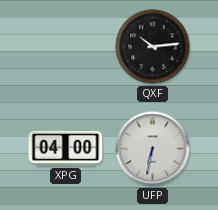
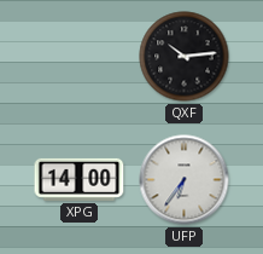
XPG: 04:00 -> 14:00 (80, 179)
UFP: 6:32 -> 6:36 (185, 180)
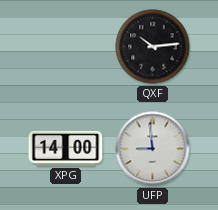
UFP: 6:36 -> 8:59 (153, 149)
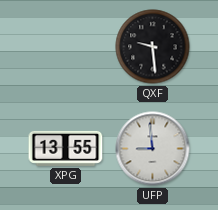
QXF: 10:14 -> 9:29 (153, 47)
XPG: 14:00 -> 13:55 (66, 148)
